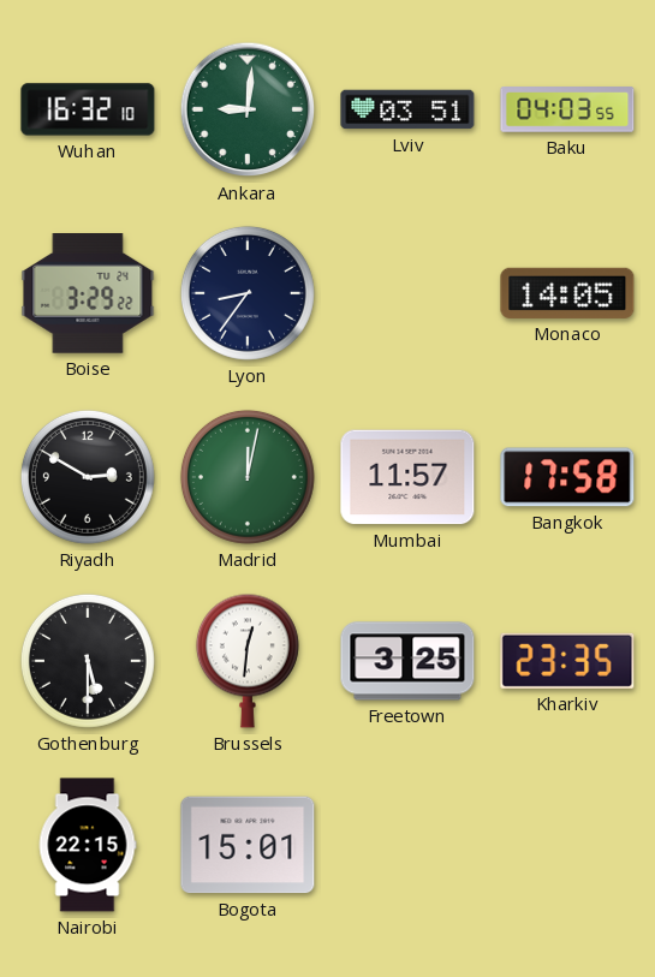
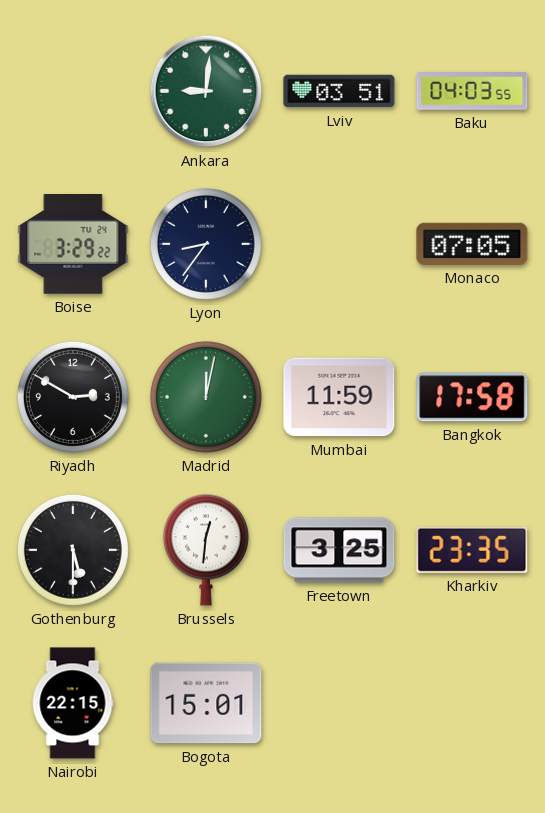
Wuhan: 16:32 -> none (88, 109)
Monaco: 14:05 -> 07:05 (472, 244)
Mumbai: 11:57 -> 11:59 (339, 397)
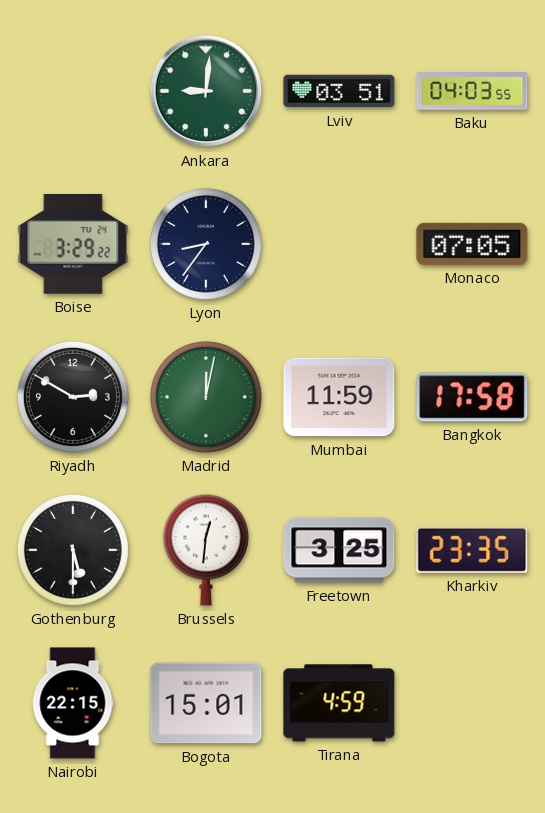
Tirana: none -> 4:59 (339, 703)
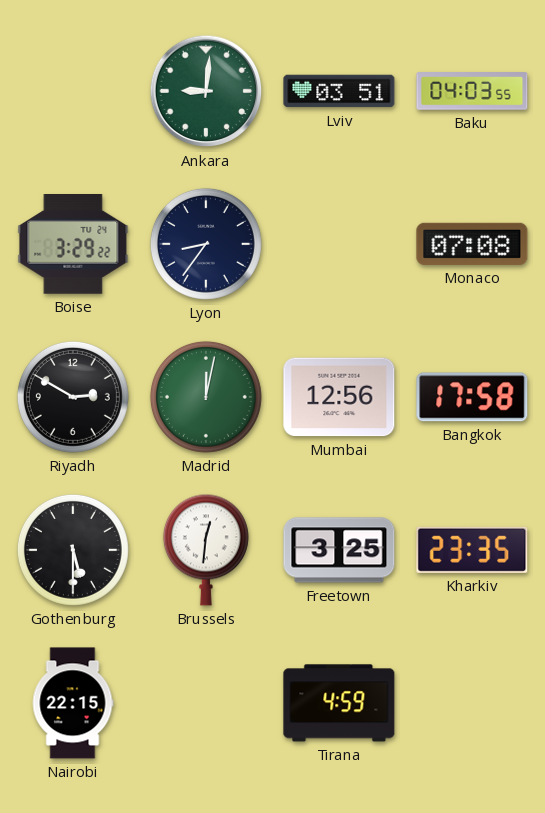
Monaco: 07:05 -> 07:08 (472, 244)
Mumbai: 11:59 -> 12:56 (339, 397)
Bogota: 15:01 -> none (206, 703)
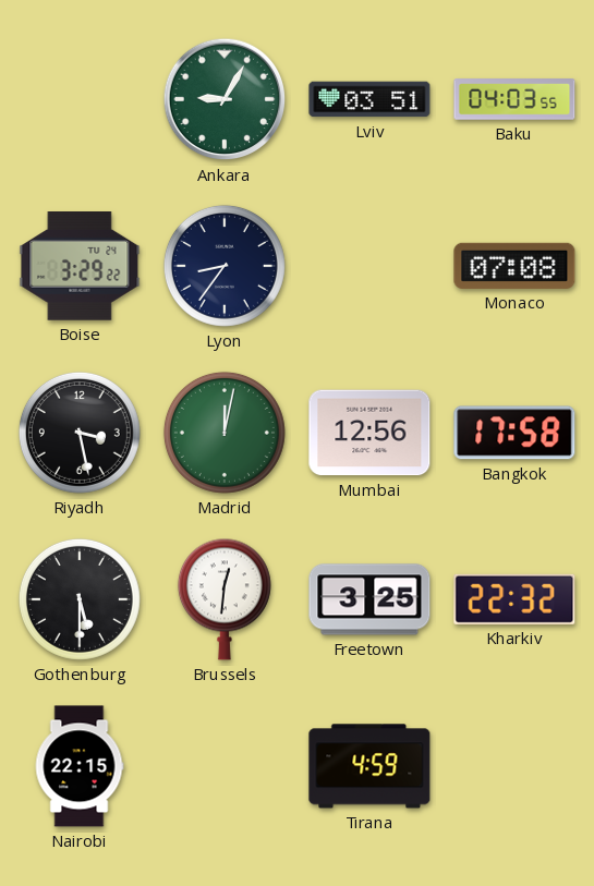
Ankara: 9:01 -> 9:05 (225, 99)
Riyadh: 2:50 -> 3:28 (80, 433)
Kharkiv: 23:35 -> 22:32 (514, 599)
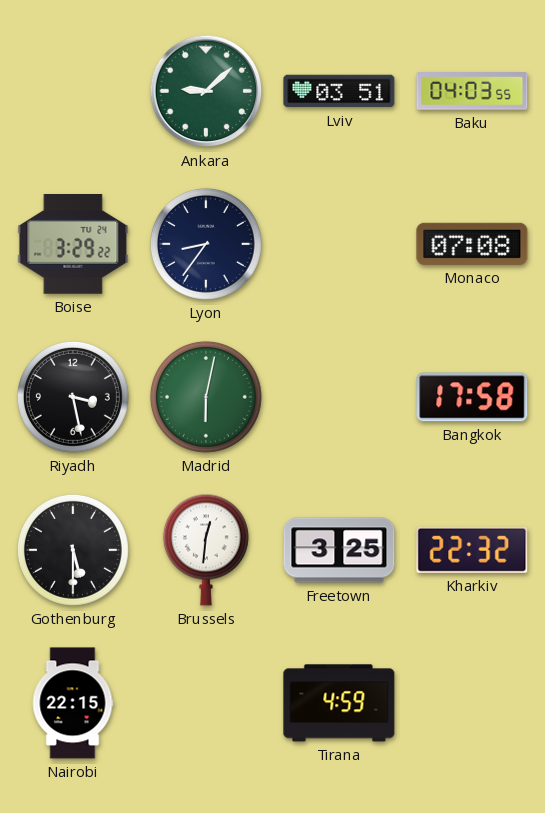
Ankara: 9:05 -> 9:08 (206, 91)
Madrid: 12:02 -> 6:02 (206, 397)
Mumbai: 12:56 -> none (369, 433)
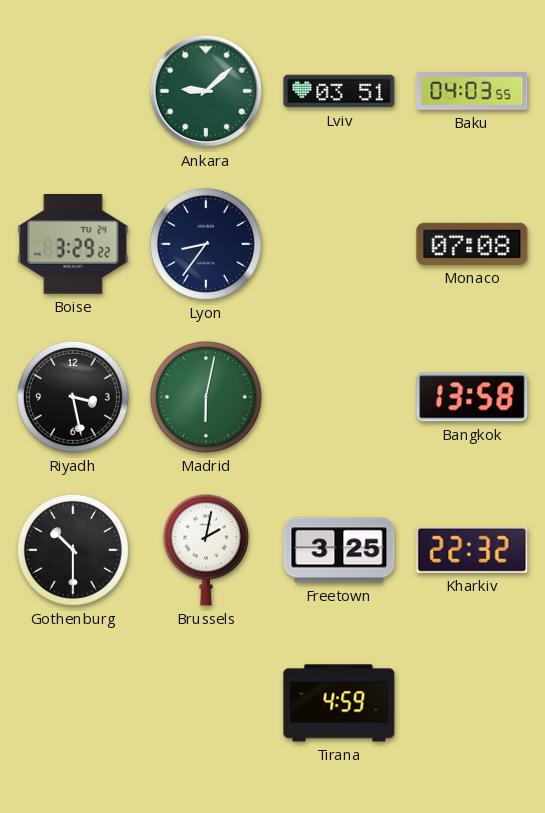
Bangkok: 17:58 -> 13:58 (472, 397)
Gothenburg: 5:30 -> 10:30 (73, 550)
Brussels: 12:31 -> 2:02 (206, 550)
Nairobi: 22:15 -> none (73, 703)
